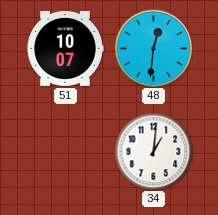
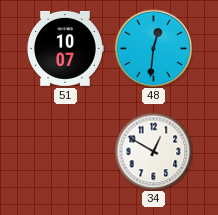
34: 1:01 -> 12:50 (153, 151)
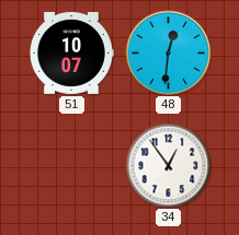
34: 12:50 -> 12:54 (168, 165)
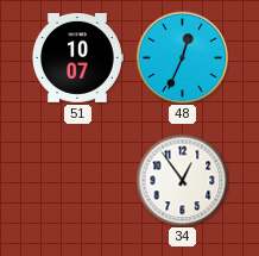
48: 12:31 -> 12:34 (182, 57)
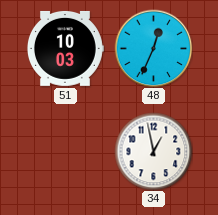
51: 10:07 -> 10:03 (65, 48)
34: 12:54 -> 12:58 (153, 151)
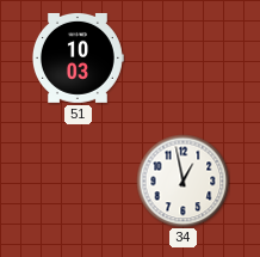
48: 12:34 -> none (153, 48)
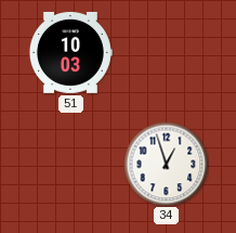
34: 12:58 -> 12:57 (166, 164)
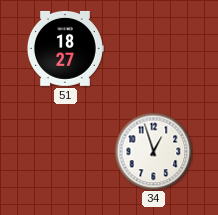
51: 10:03 -> 18:27 (65, 48)
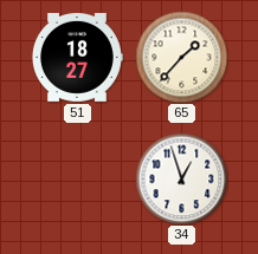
65: none -> 1:37 (181, 57)
